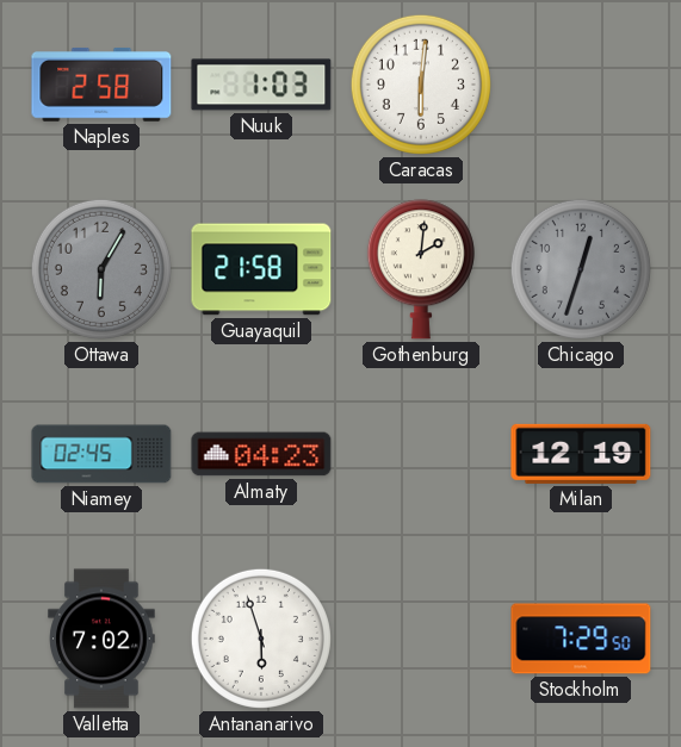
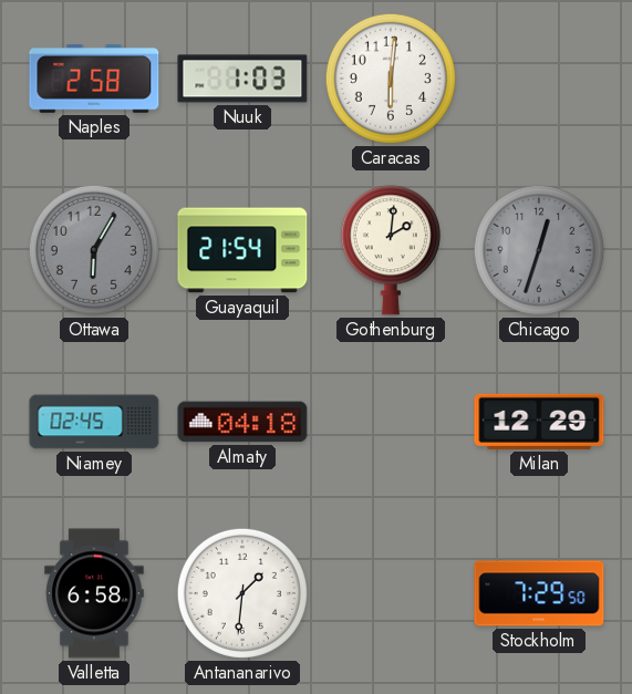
Guayaquil: 21:58 -> 21:54 (242, 250)
Almaty: 04:23 -> 04:18 (242, 422)
Milan: 12:19 -> 12:29 (539, 422)
Valletta: 7:02 -> 6:58 (94, 593)
Antananarivo: 5:57 -> 1:31 (242, 593)
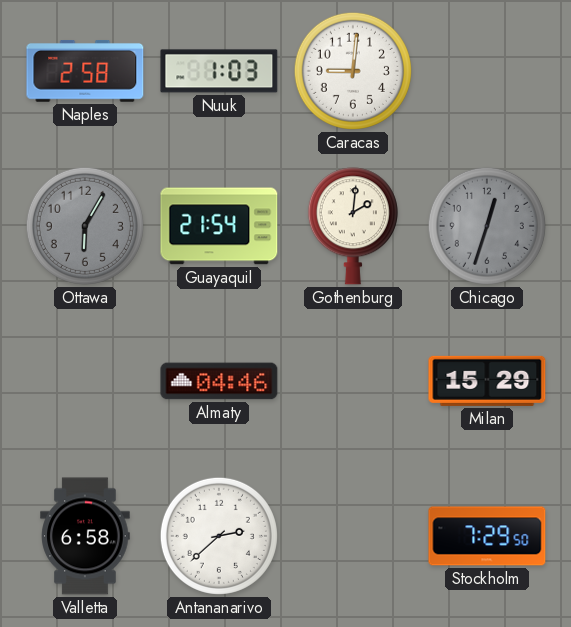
Caracas: 6:01 -> 9:01 (353, 71)
Niamey: 02:45 -> none (94, 422)
Almaty: 04:18 -> 04:46 (219, 381)
Milan: 12:29 -> 15:29 (487, 381)
Antananarivo: 1:31 -> 2:38 (219, 536)
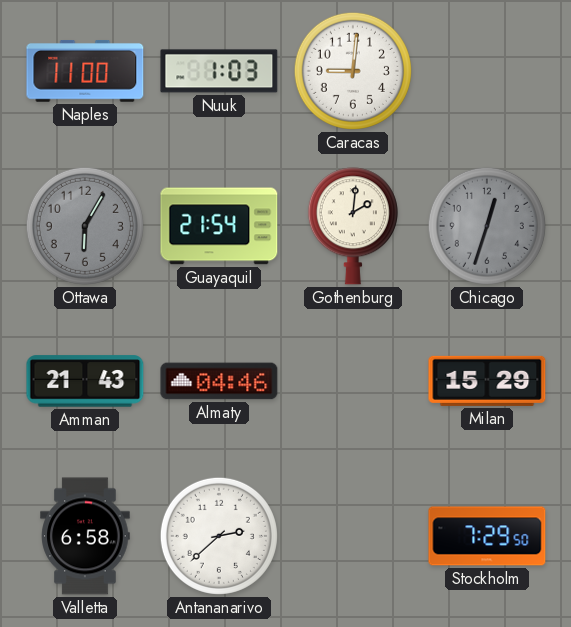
Naples: 2:58 -> 11:00 (85, 72)
Amman: none -> 21:43 (85, 381)
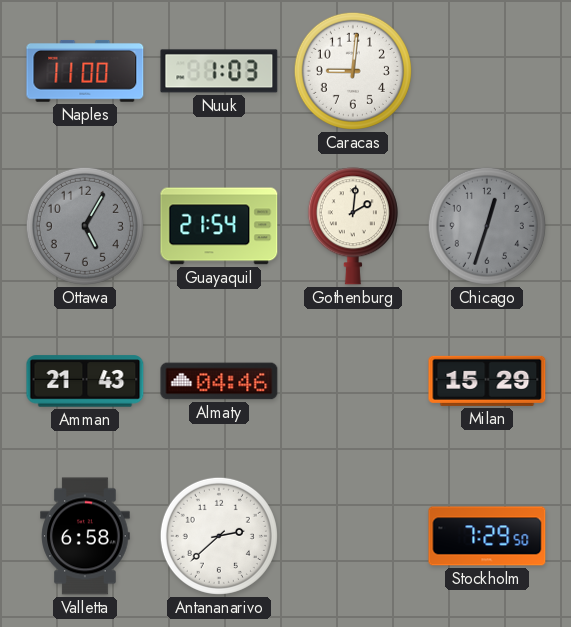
Ottawa: 6:05 -> 5:05 (85, 226)
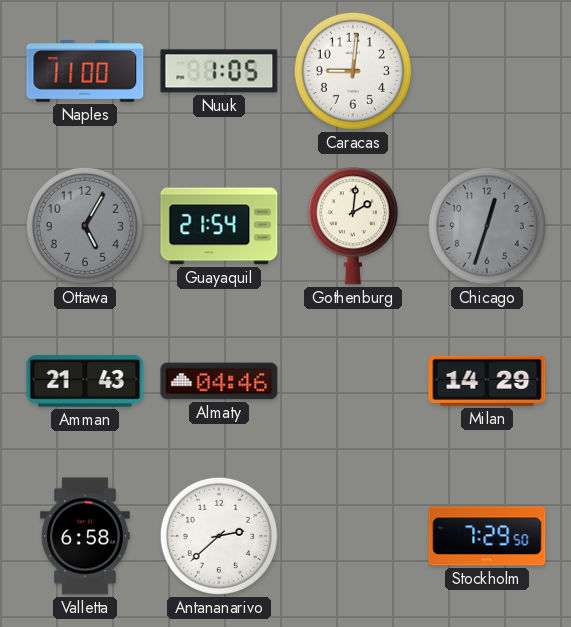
Nuuk: 1:03 -> 1:05 (219, 71)
Milan: 15:29 -> 14:29 (487, 381)
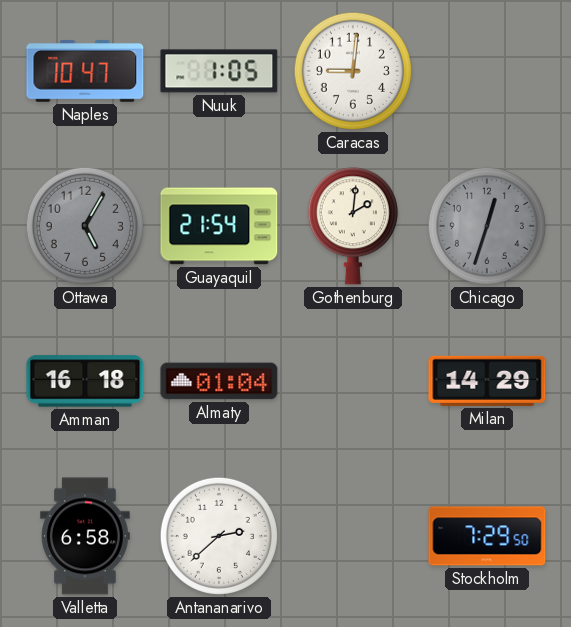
Naples: 11:00 -> 10:47 (85, 72)
Amman: 21:43 -> 16:18 (85, 381)
Almaty: 04:46 -> 01:04 (219, 381)
